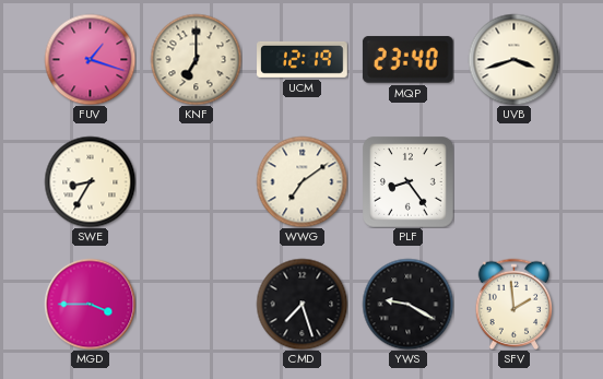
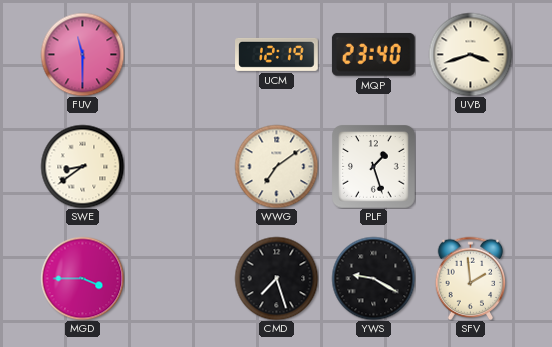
FUV: 1:18 -> 11:30 (82, 54)
KNF: 7:00 -> none (196, 59)
SWE: 8:35 -> 8:39 (82, 166)
PLF: 8:24 -> 1:27 (373, 166)
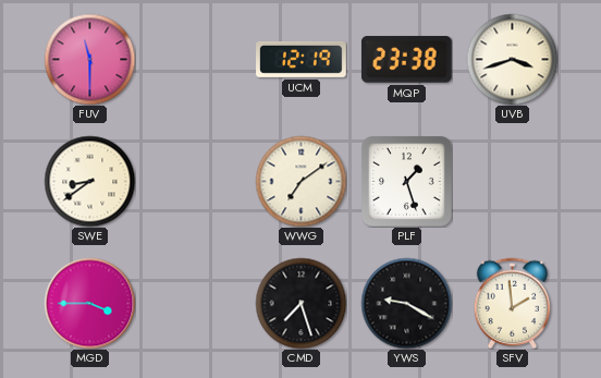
MQP: 23:40 -> 23:38 (406, 59)
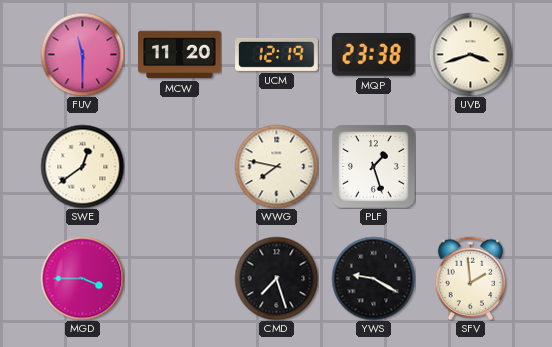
MCW: none -> 11:20 (180, 55)
SWE: 8:39 -> 12:39 (82, 166)
WWG: 7:09 -> 7:47 (276, 166)
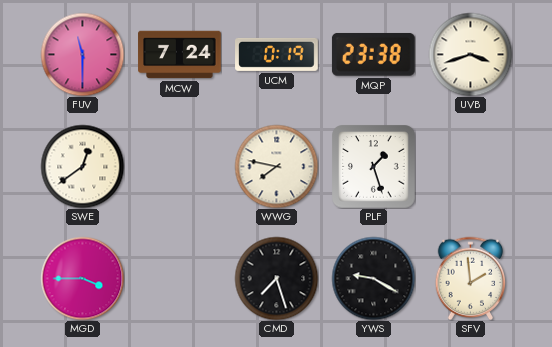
MCW: 11:20 -> 7:24 (180, 55)
UCM: 12:19 -> 0:19 (277, 54)
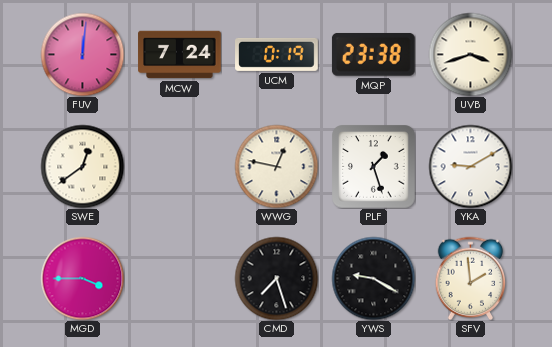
FUV: 11:30 -> 12:01 (82, 54)
WWG: 7:47 -> 12:47 (276, 166)
YKA: none -> 9:10 (470, 166)
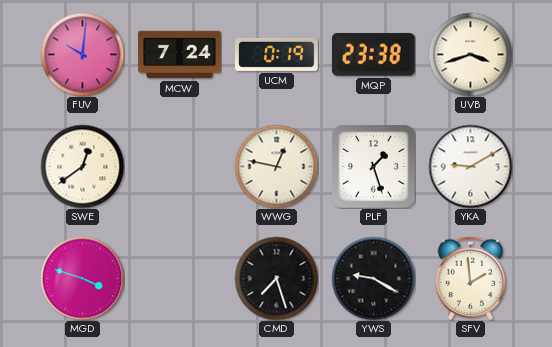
FUV: 12:01 -> 10:01 (82, 54)
MGD: 3:45 -> 3:48 (82, 278)
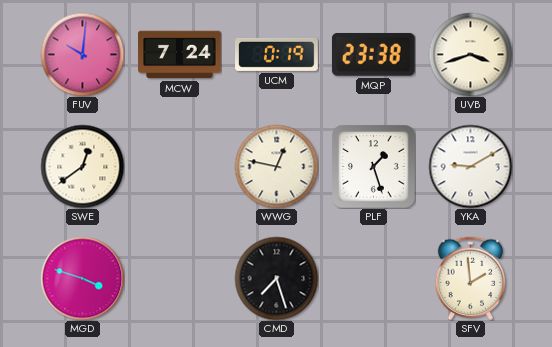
YWS: 9:20 -> none (373, 278)
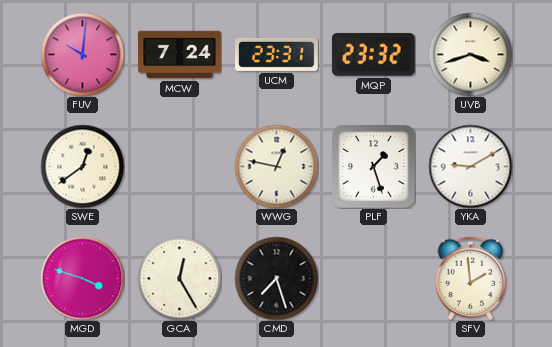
UCM: 0:19 -> 23:31 (277, 54)
MQP: 23:38 -> 23:32 (373, 54)
GCA: none -> 12:25 (179, 278)
